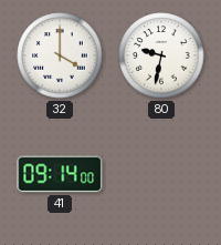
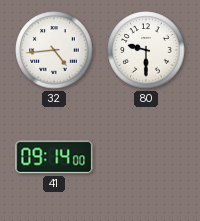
32: 4:00 -> 4:44 (54, 50)
80: 9:32 -> 9:30 (146, 50)
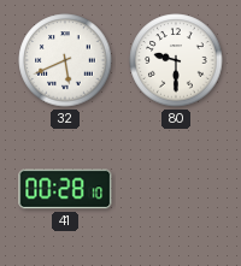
32: 4:44 -> 5:41 (65, 60)
41: 09:14 -> 00:28 (65, 189)
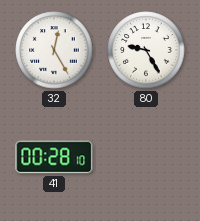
32: 5:41 -> 12:25 (54, 50)
80: 9:30 -> 9:25 (146, 50)
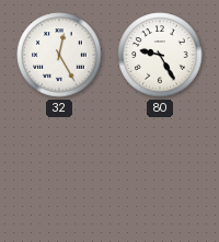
41: 00:28 -> none (54, 157)
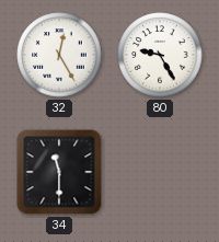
34: none -> 11:30 (59, 172)
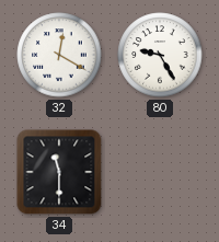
32: 12:25 -> 12:20 (59, 55)
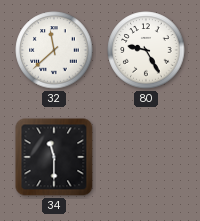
32: 12:20 -> 11:38 (54, 50)
